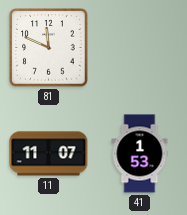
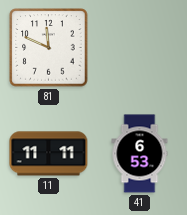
11: 11:07 -> 11:11 (49, 154)
41: 1:53 -> 6:53 (140, 154)
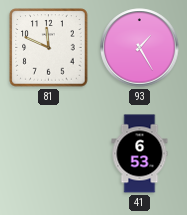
93: none -> 1:25 (140, 48)
11: 11:11 -> none (49, 154)
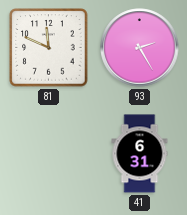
93: 1:25 -> 2:25 (140, 48)
41: 6:53 -> 6:31 (140, 154)
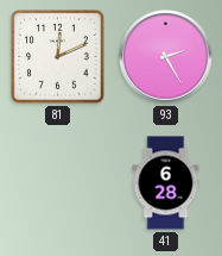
81: 11:49 -> 12:11 (58, 57)
41: 6:31 -> 6:28 (166, 183)
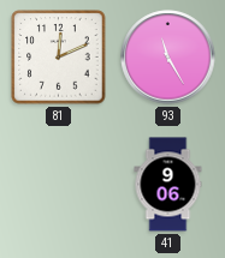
93: 2:25 -> 11:25 (168, 58)
41: 6:28 -> 9:06 (168, 185)
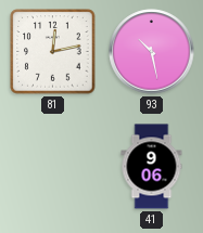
81: 12:11 -> 12:13 (53, 52)
93: 11:25 -> 10:28 (152, 52)
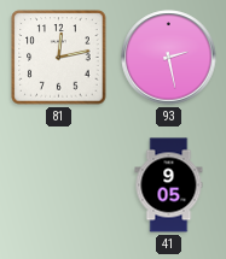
93: 10:28 -> 2:28 (169, 58)
41: 9:06 -> 9:05 (169, 186)
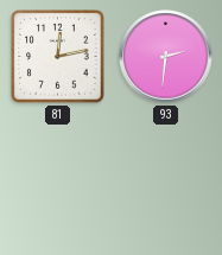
93: 2:28 -> 2:31 (166, 57)
41: 9:05 -> none (169, 186)
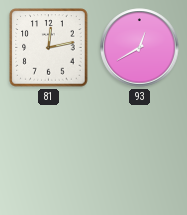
93: 2:31 -> 12:40 (140, 48)
